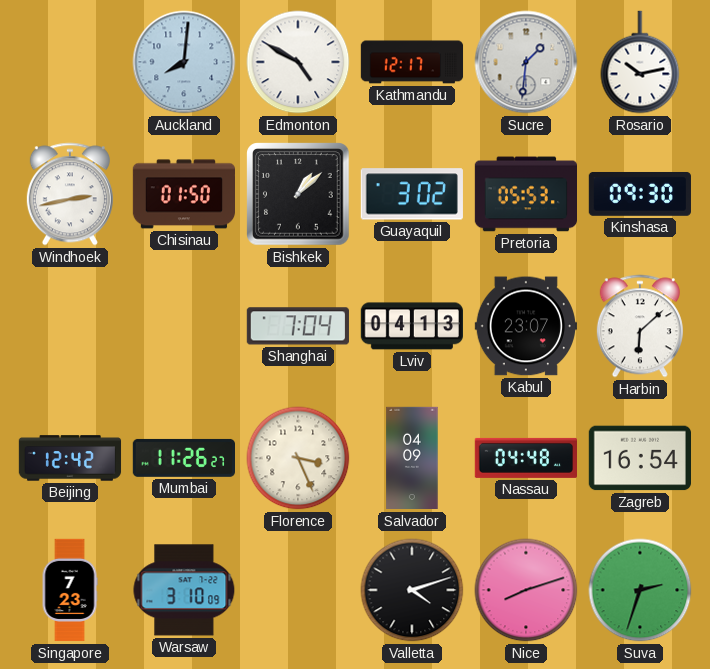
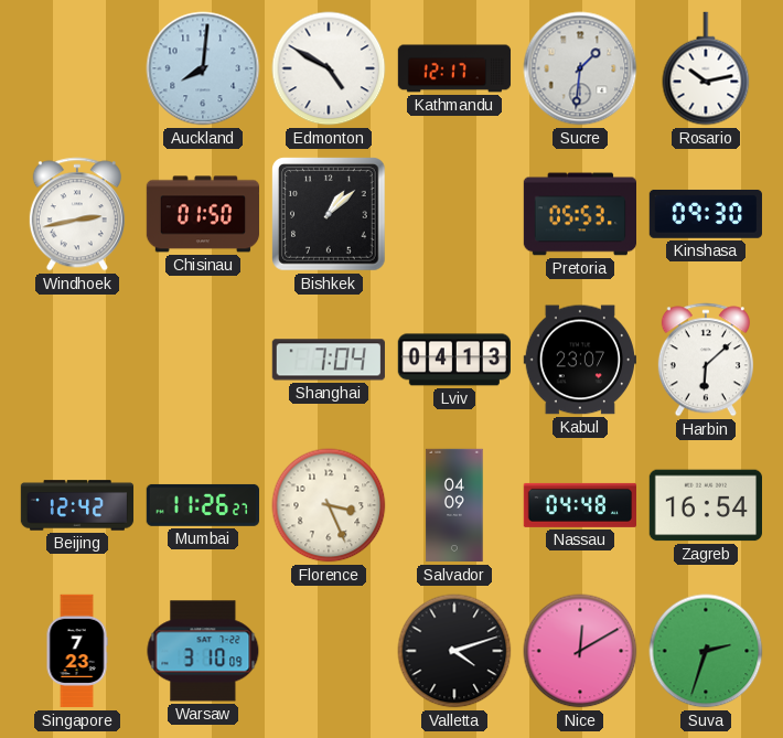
Guayaquil: 3:02 -> none (412, 194)
Nice: 8:12 -> 12:10 (580, 651)
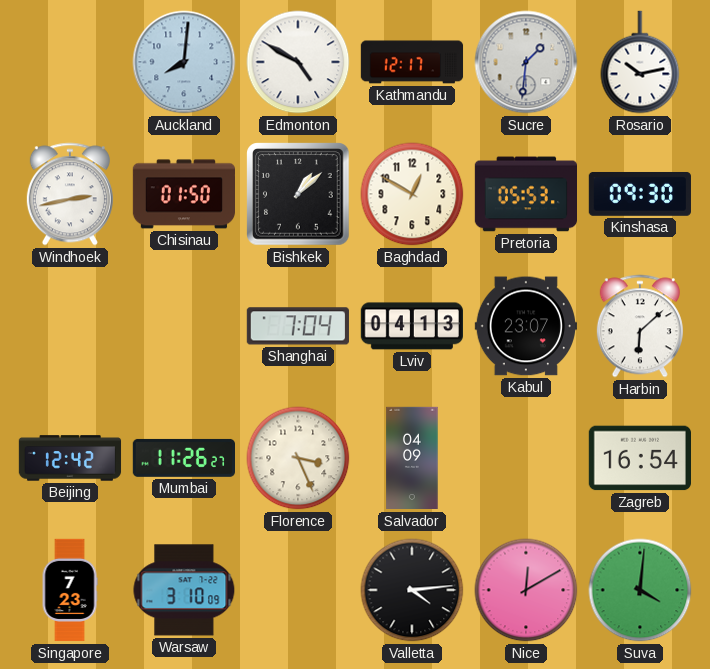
Baghdad: none -> 12:50 (412, 194)
Nassau: 04:48 -> none (579, 505)
Valletta: 4:12 -> 4:14 (412, 590)
Suva: 2:33 -> 4:01 (640, 590)
